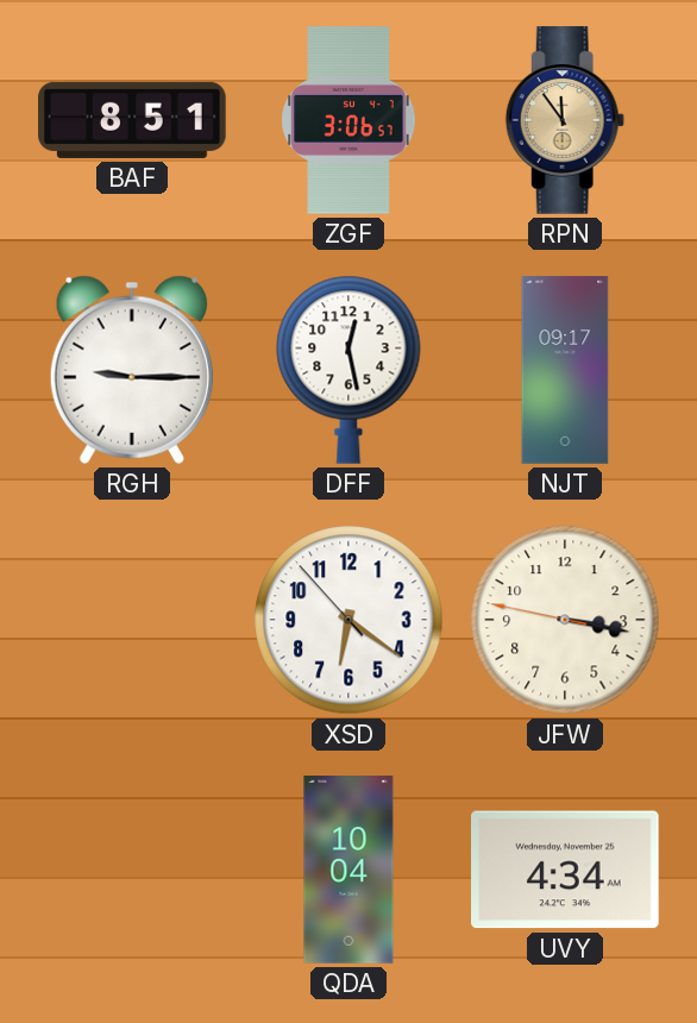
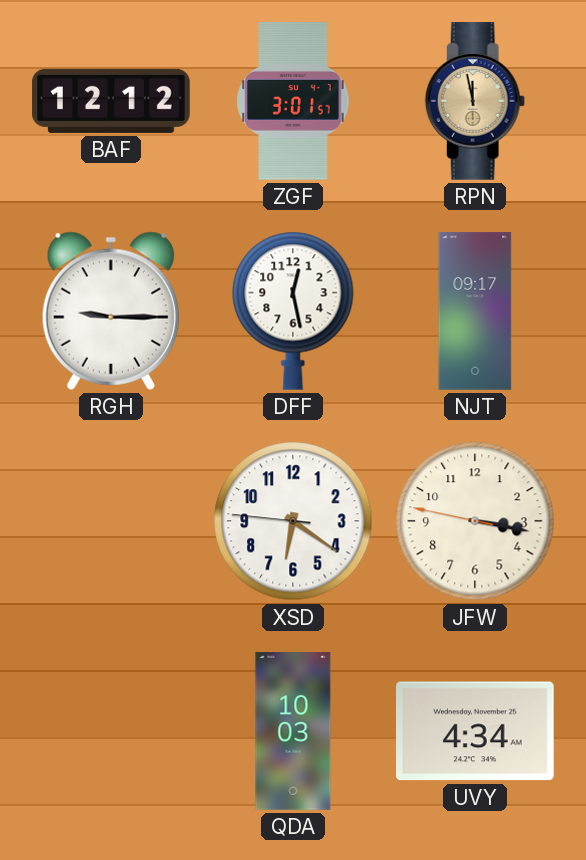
BAF: 8:51 -> 12:12 (111, 101)
ZGF: 3:06 -> 3:01 (293, 101)
RPN: 11:54 -> 11:58 (475, 101)
XSD: 6:20:53 -> 6:20:46 (293, 521)
QDA: 10:04 -> 10:03 (293, 731)
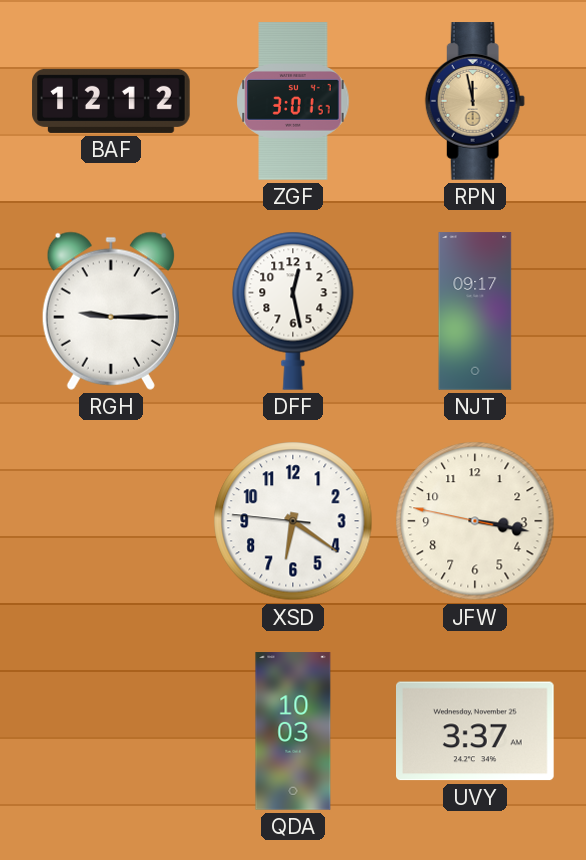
UVY: 4:34 -> 3:37 (476, 731)
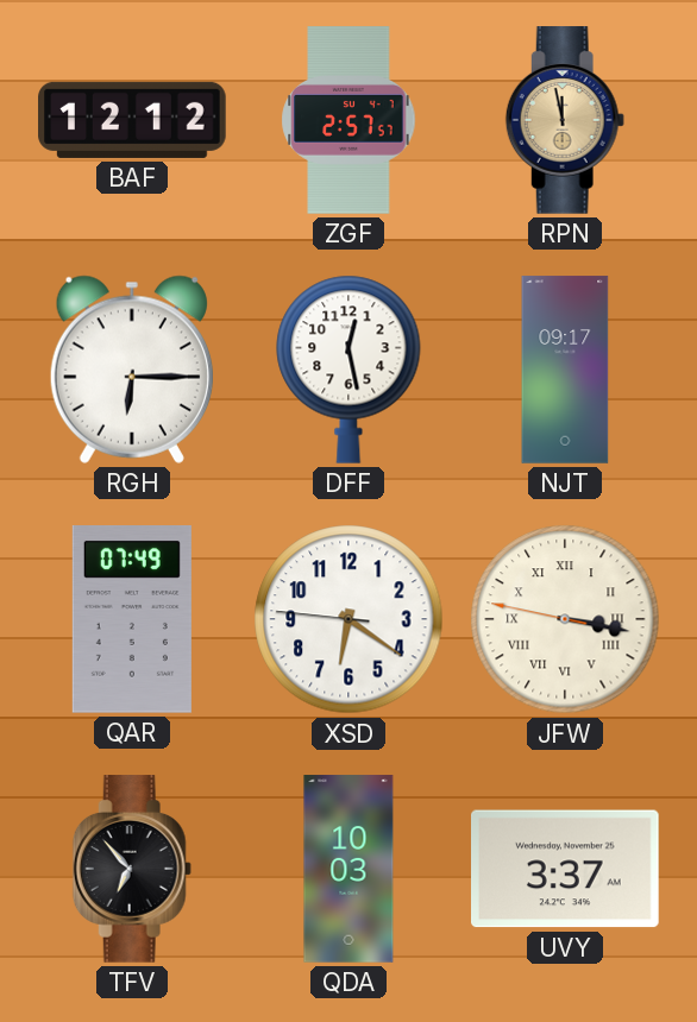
ZGF: 3:01 -> 2:57 (348, 120)
RGH: 9:15 -> 6:15 (132, 370)
QAR: none -> 07:49 (132, 620)
JFW numerals: Arabic -> Roman (565, 619)
TFV: none -> 6:53 (132, 869)
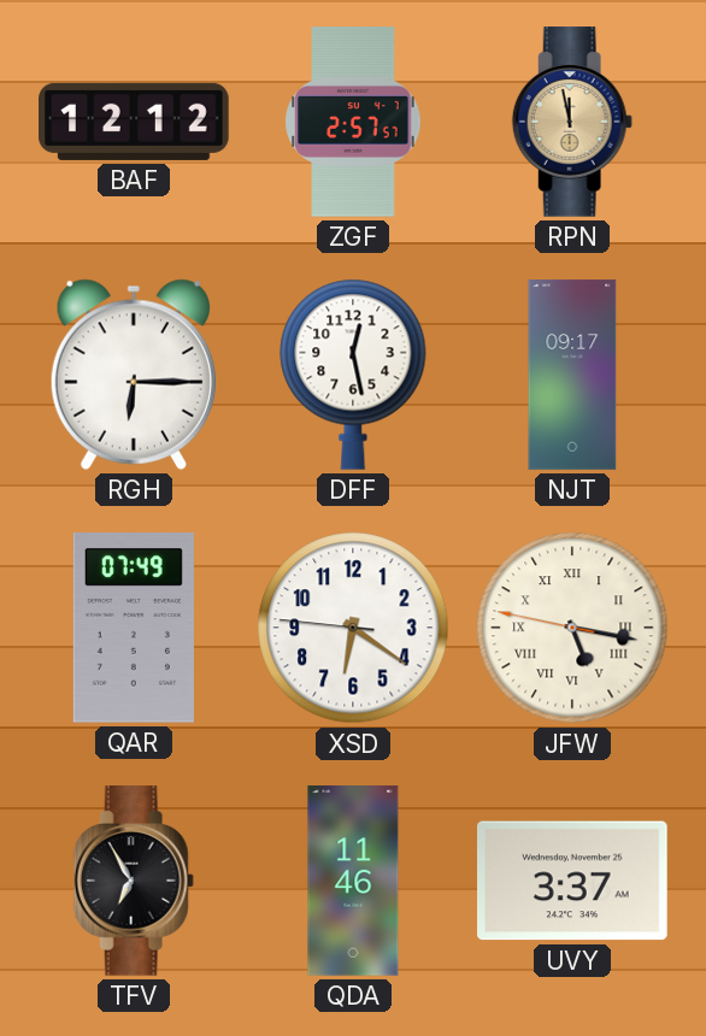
JFW: 3:16 -> 5:16 (572, 628)
TFV: 6:53 -> 6:55 (134, 881)
QDA: 10:03 -> 11:46 (353, 881)
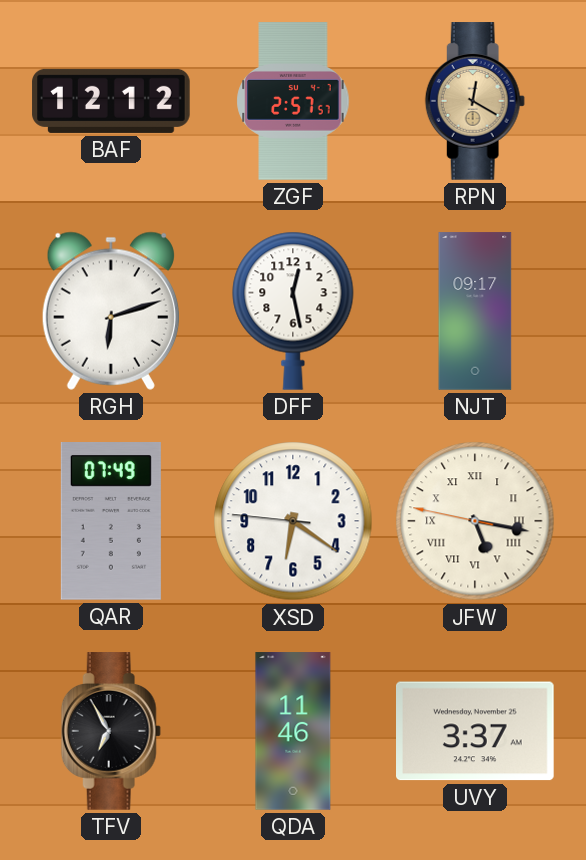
RPN: 11:58 -> 12:20 (475, 101)
RGH: 6:15 -> 6:12 (111, 311)
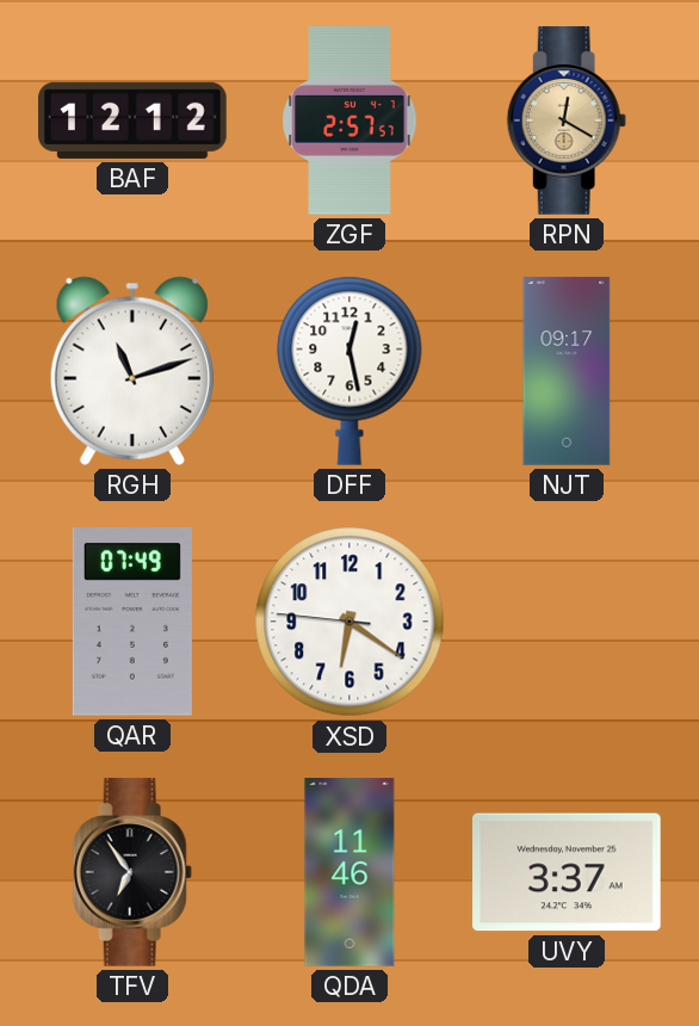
RGH: 6:12 -> 11:12 (132, 371)
JFW: 5:16 -> none (475, 521)
TFV: 6:55 -> 6:54 (132, 872)
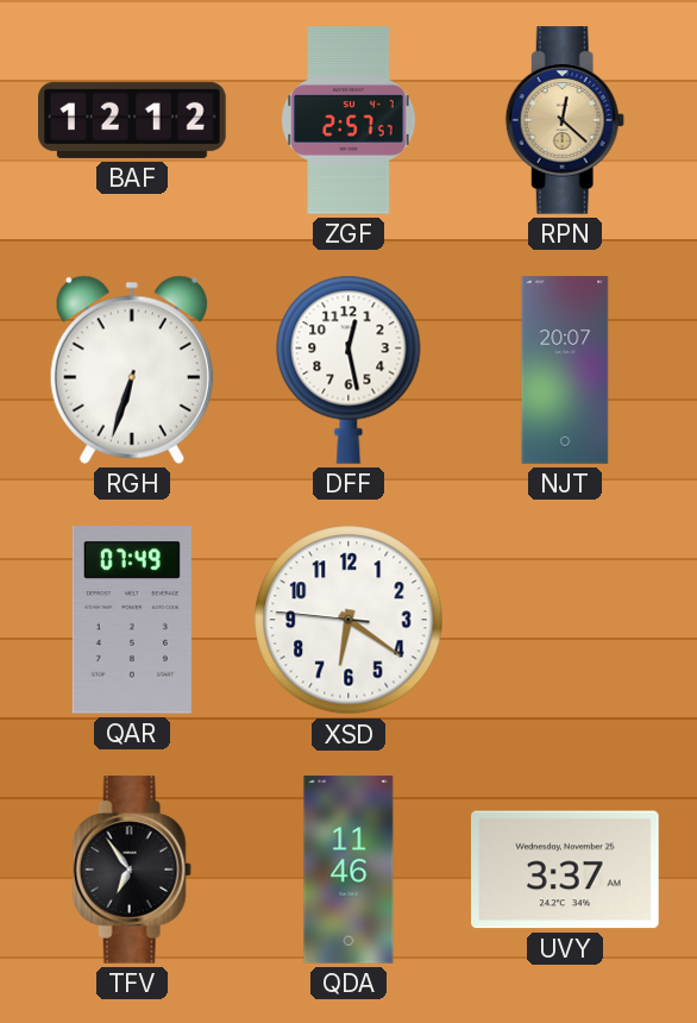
RPN: 12:20 -> 12:22 (565, 120)
RGH: 11:12 -> 6:33 (132, 370)
NJT: 09:17 -> 20:07 (565, 370)
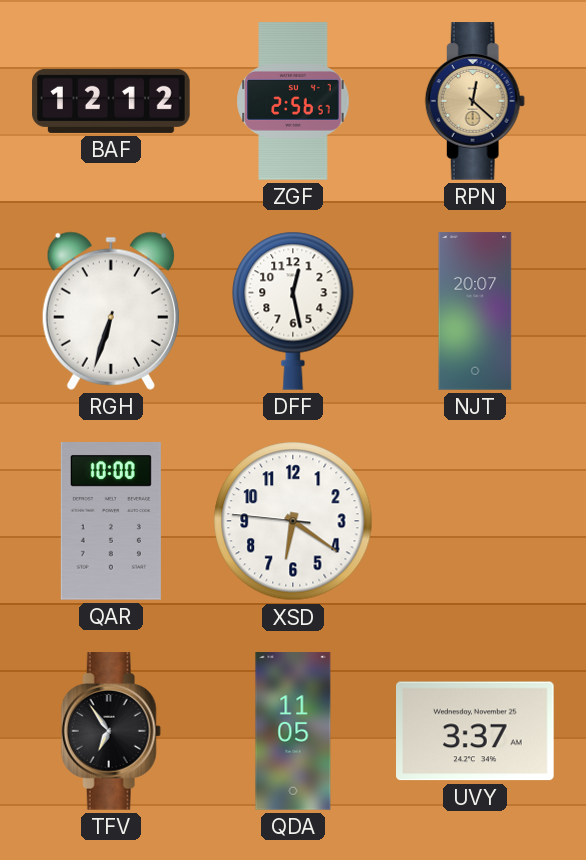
ZGF: 2:57 -> 2:56 (293, 101)
QAR: 07:49 -> 10:00 (111, 522)
QDA: 11:46 -> 11:05 (293, 731)
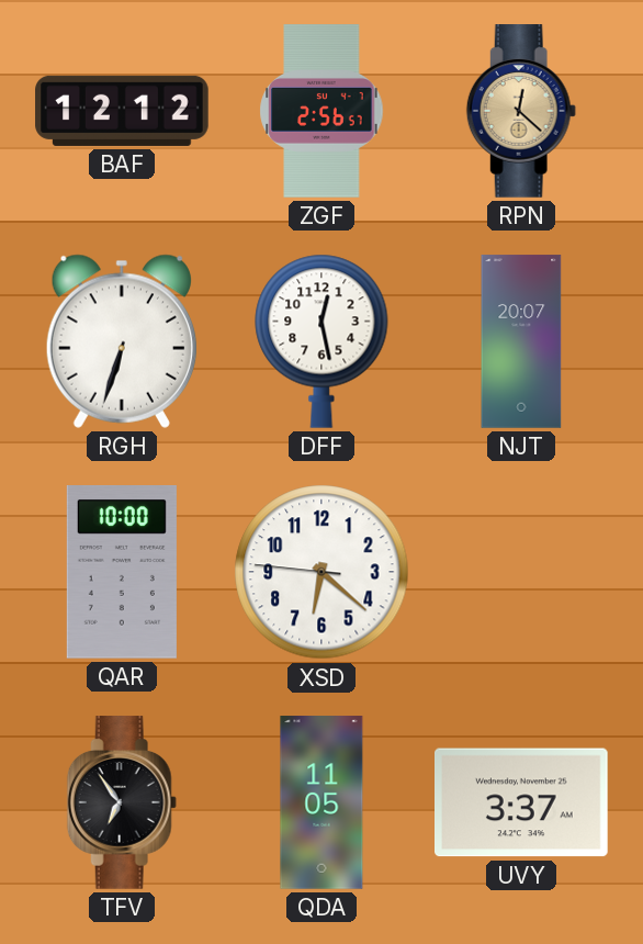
XSD: 6:20 -> 6:21 (321, 572)
